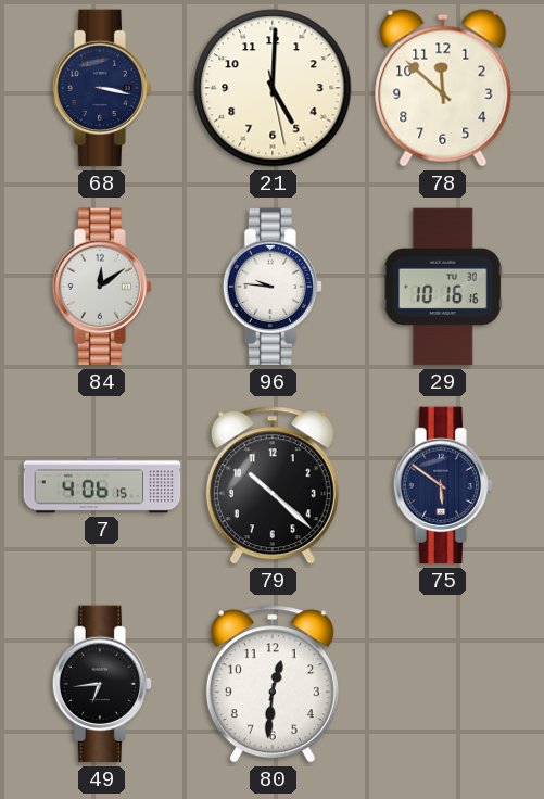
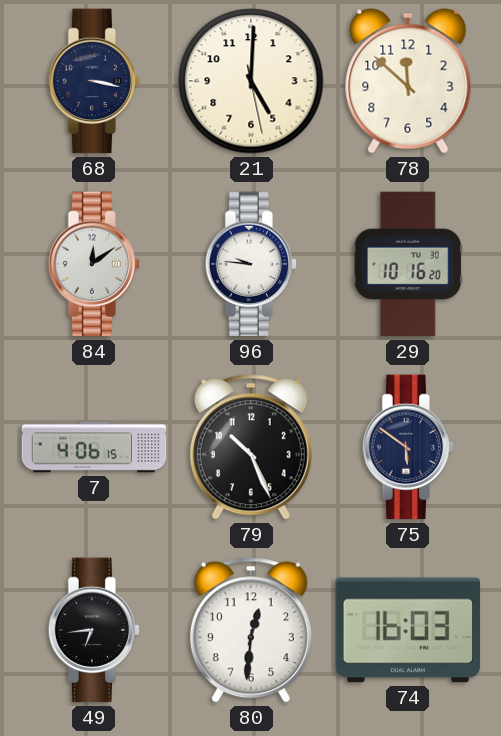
29: 10:16:16 -> 10:16:20 (408, 264)
79: 10:22 -> 10:26 (251, 447)
74: none -> 16:03 (408, 630)
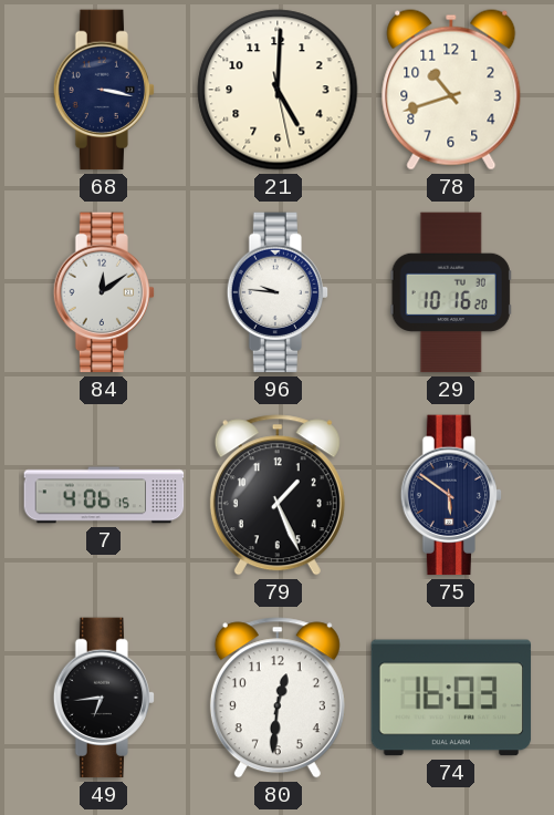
78: 11:52 -> 10:42 (451, 90)
79: 10:26 -> 1:26 (278, 495)
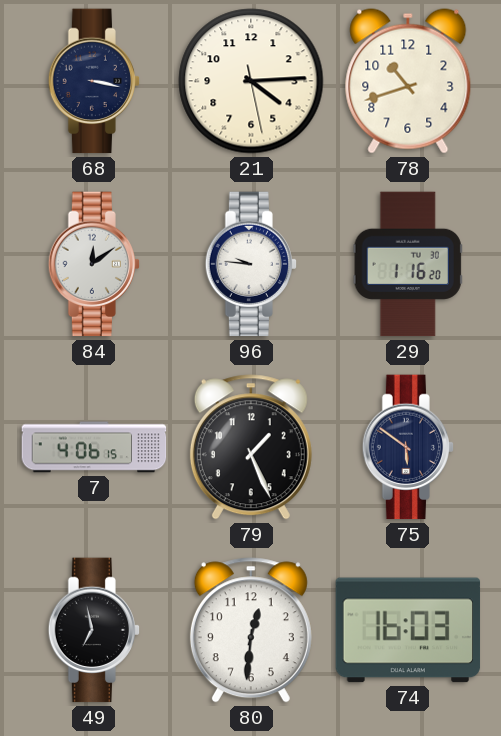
21: 5:00 -> 4:14 (251, 81)
29: 10:16 -> 1:16 (408, 264)
49: 6:44 -> 6:58 (94, 630)
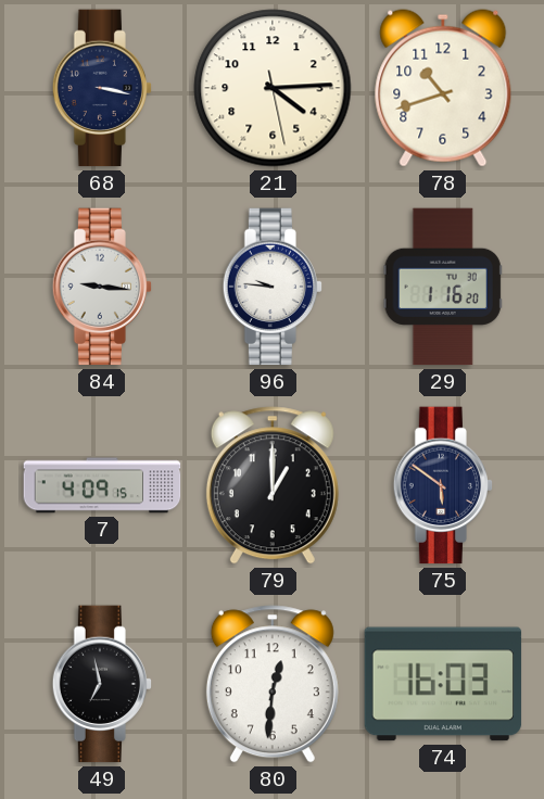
84: 12:09 -> 9:16 (102, 287)
7: 4:06 -> 4:09 (102, 485)
79: 1:26 -> 1:00 (273, 485)
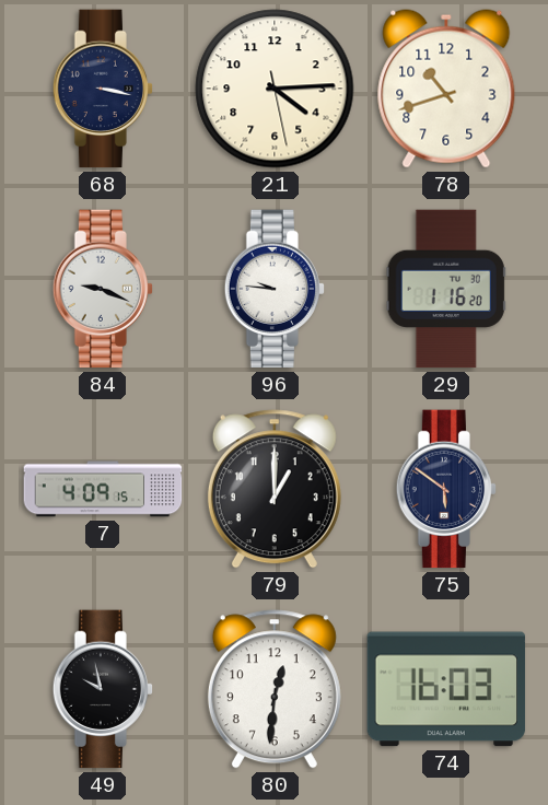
84: 9:16 -> 9:19 (103, 289)
49: 6:58 -> 9:58 (103, 689)
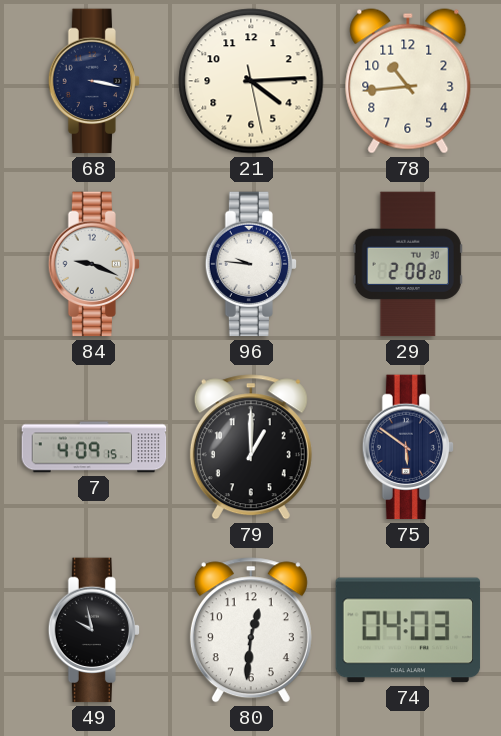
78: 10:42 -> 10:44 (408, 81)
29: 1:16 -> 2:08 (408, 264)
74: 16:03 -> 04:03 (408, 630)
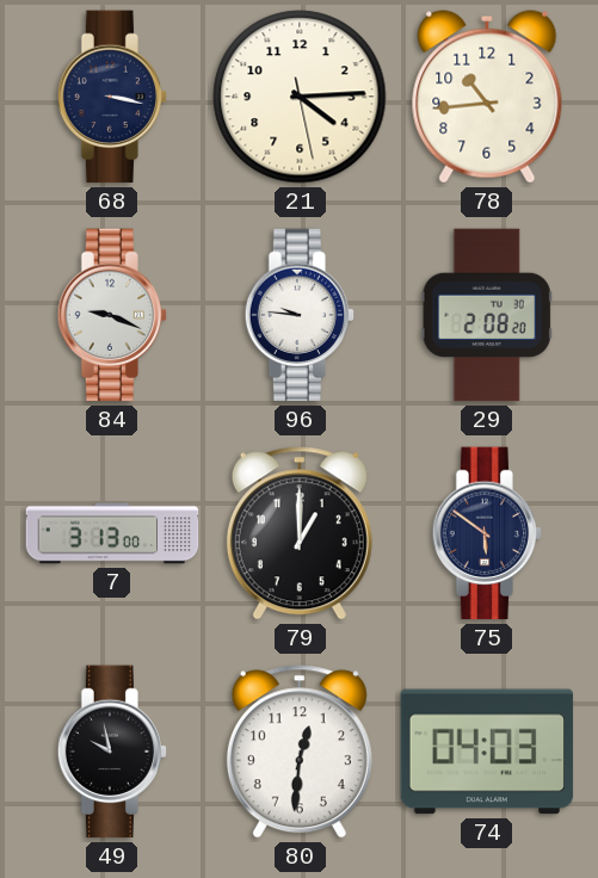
7: 4:09 -> 3:13 (112, 533)
